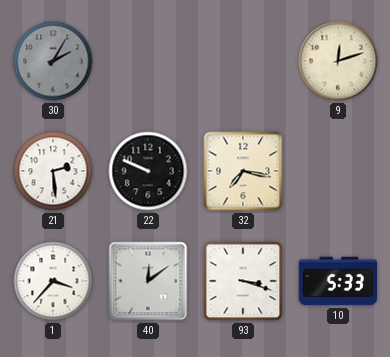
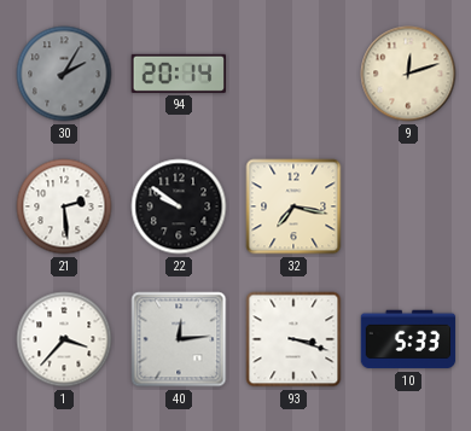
94: none -> 20:14 (178, 74)
22: 9:49 -> 9:51 (179, 206)
40: 12:09 -> 12:14 (179, 339)
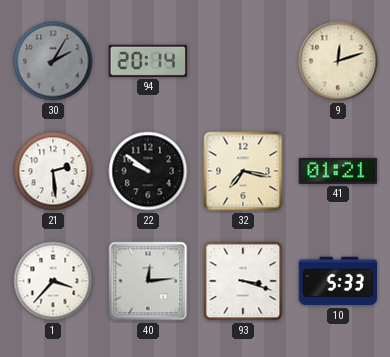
41: none -> 01:21 (338, 171)
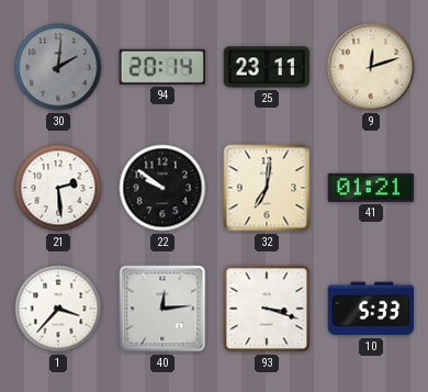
30: 2:05 -> 2:01 (58, 67)
25: none -> 23:11 (267, 67)
32: 7:17 -> 7:01 (267, 188)
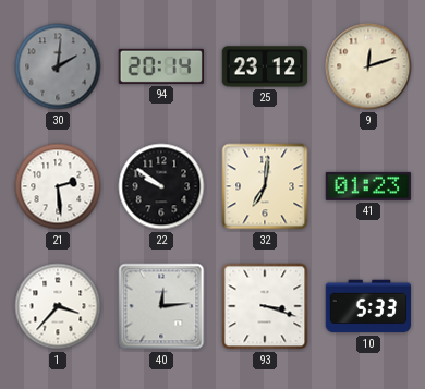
25: 23:11 -> 23:12 (265, 66)
41: 01:21 -> 01:23 (368, 186)
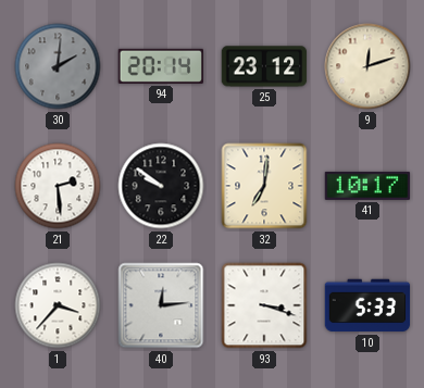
41: 01:23 -> 10:17 (367, 186)
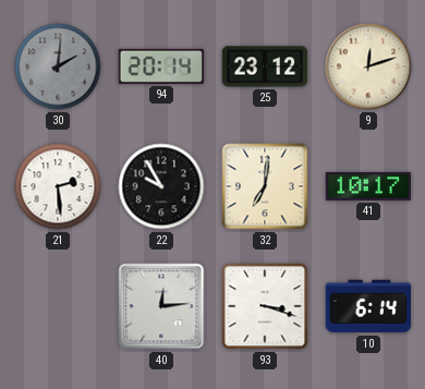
22: 9:51 -> 9:55 (161, 186)
1: 3:37 -> none (58, 305)
10: 5:33 -> 6:14 (368, 306)
